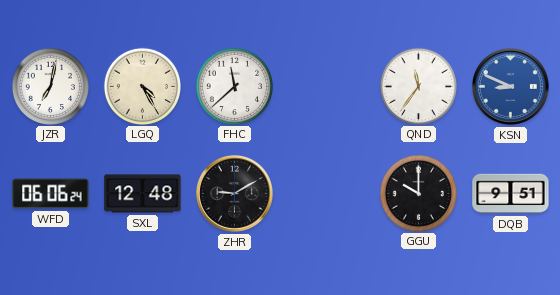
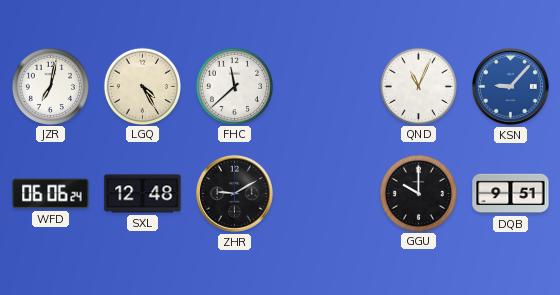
QND: 11:36 -> 11:04 (418, 86)
KSN: 8:49 -> 9:07 (510, 86)
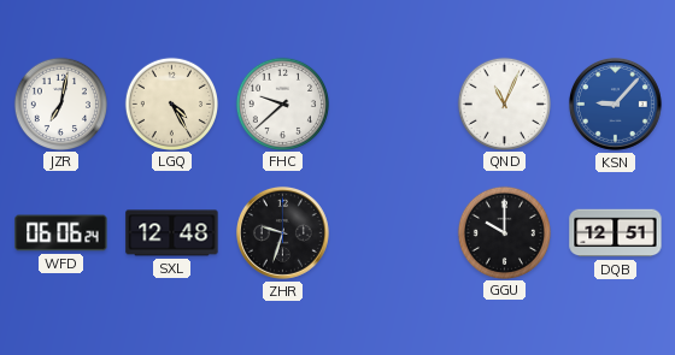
FHC: 11:38 -> 9:38 (282, 103)
ZHR: 9:10 -> 9:33 (282, 232)
DQB: 9:51 -> 12:51 (616, 233)
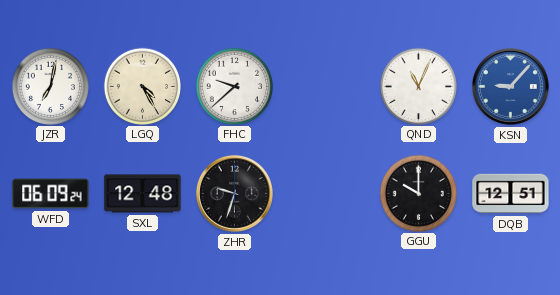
WFD: 06:06 -> 06:09 (51, 194)
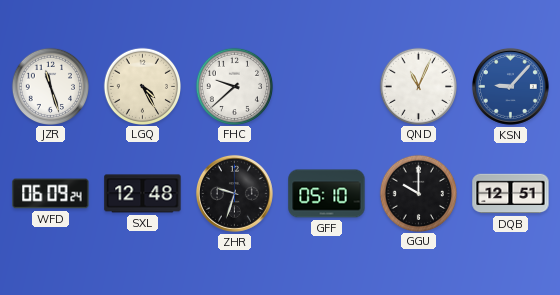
JZR: 7:02 -> 11:27 (50, 86)
GFF: none -> 05:10 (327, 194)
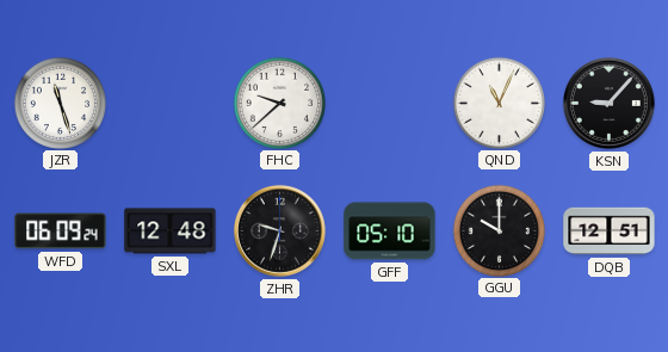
LGQ: 4:25 -> none (142, 86)
KSN dial: blue -> black (608, 103)
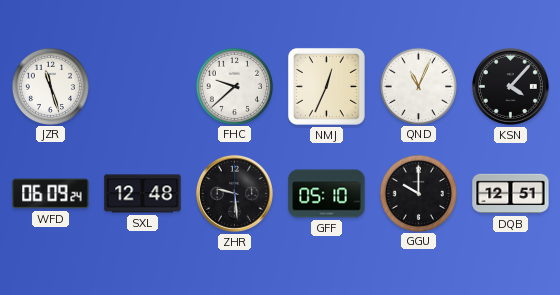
NMJ: none -> 12:34 (326, 86)
KSN: 9:07 -> 4:07 (510, 86)
ZHR: 9:33 -> 9:29 (234, 193)
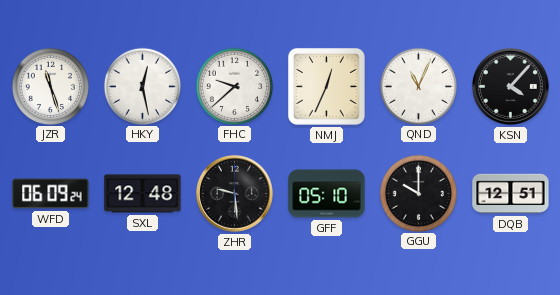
HKY: none -> 12:28 (142, 86)
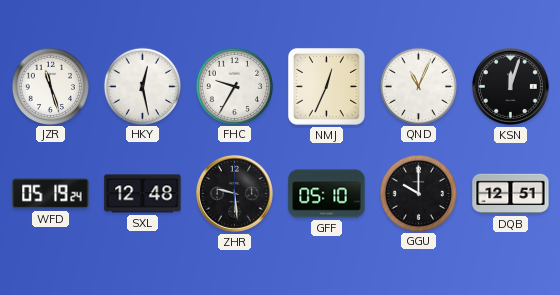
FHC: 9:38 -> 9:35 (234, 86)
KSN: 4:07 -> 12:03 (510, 86)
WFD: 06:09 -> 05:19 (51, 194)
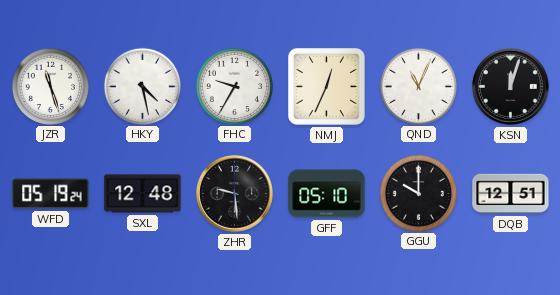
HKY: 12:28 -> 4:28 (142, 86)
